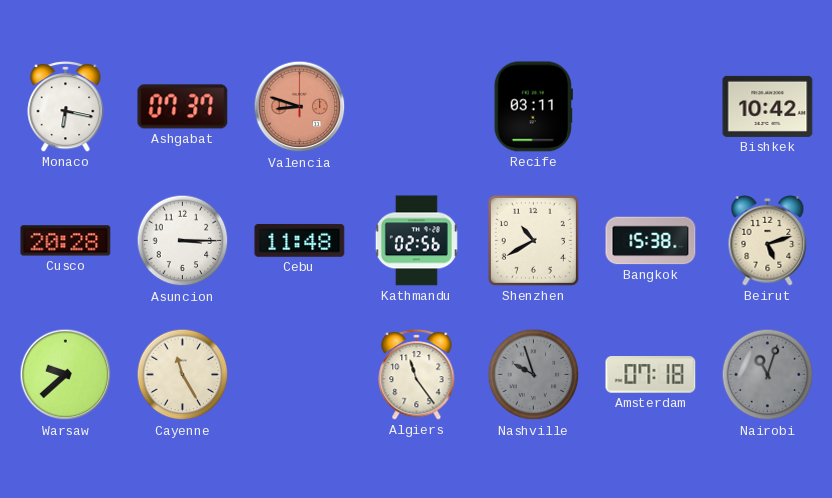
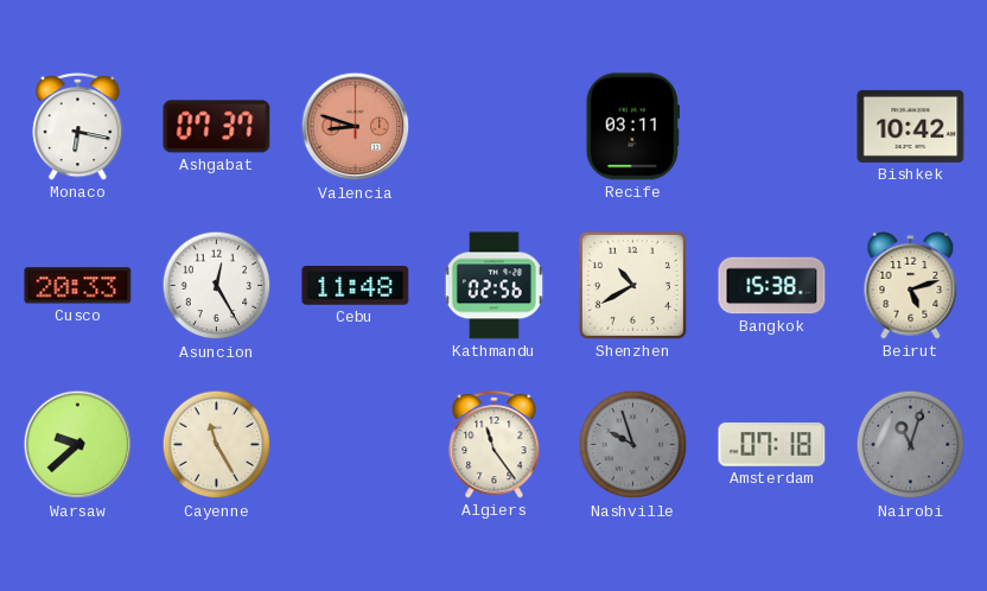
Cusco: 20:28 -> 20:33 (78, 286)
Asuncion: 3:15 -> 12:25 (217, 286)
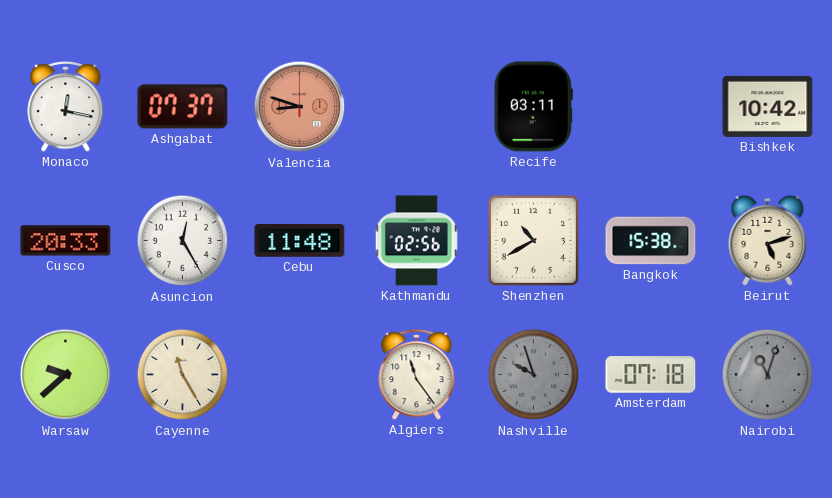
Monaco: 6:17 -> 12:17 (66, 107)
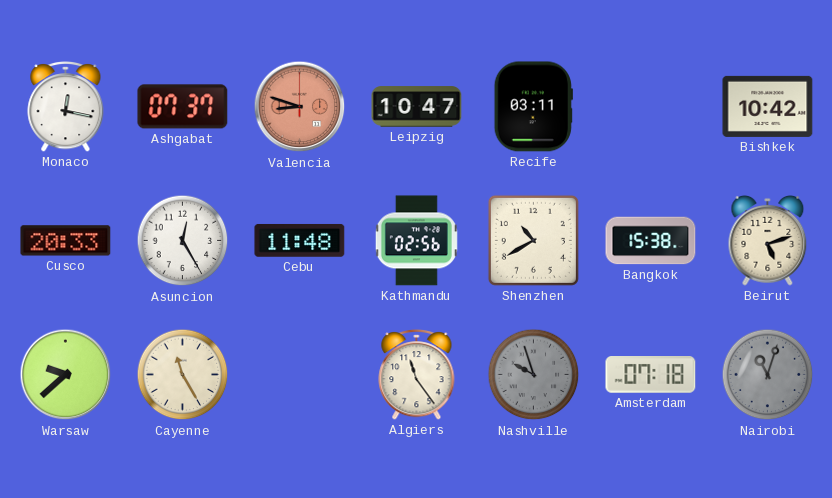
Leipzig: none -> 10:47 (417, 107)
